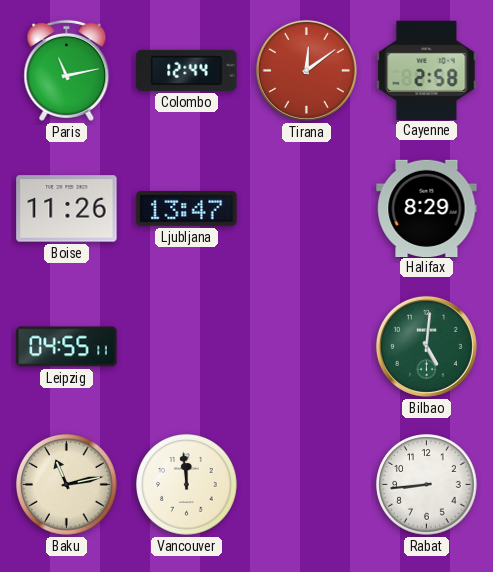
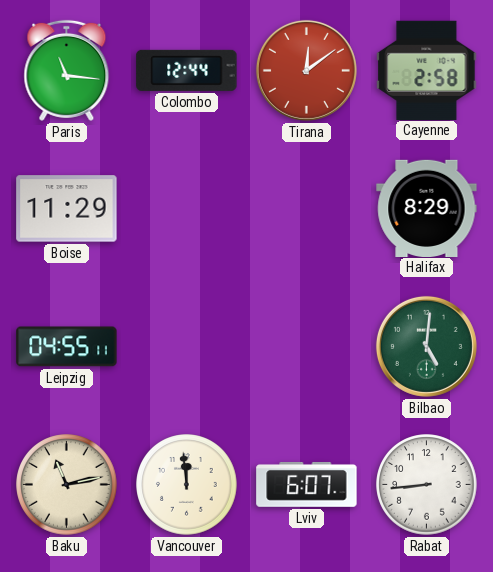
Paris: 11:13 -> 11:16 (67, 70)
Boise: 11:26 -> 11:29 (67, 209)
Ljubljana: 13:47 -> none (187, 209)
Lviv: none -> 6:07 (307, 484)
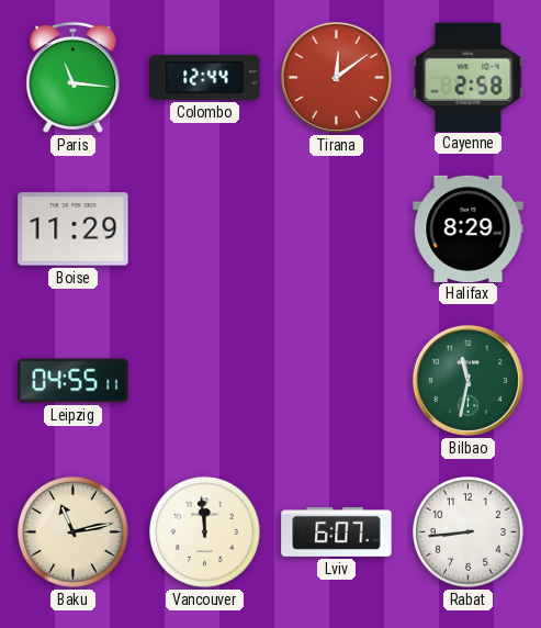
Bilbao: 5:01 -> 11:32 (467, 380)
